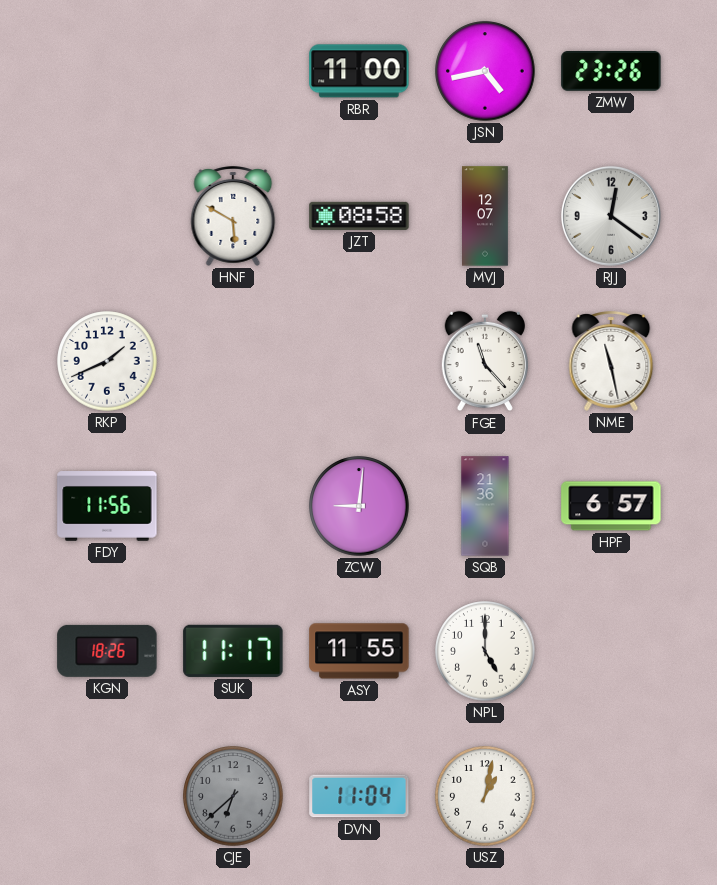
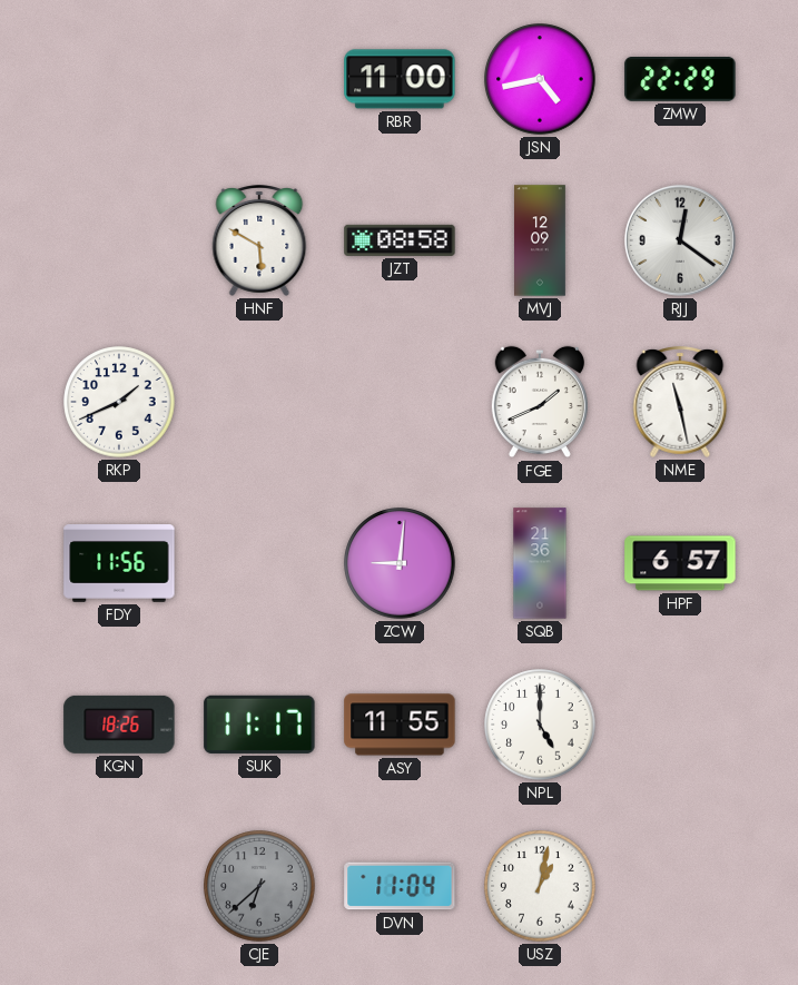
ZMW: 23:26 -> 22:29 (680, 80)
MVJ: 12:07 -> 12:09 (541, 240)
FGE: 11:23 -> 1:41 (540, 402)
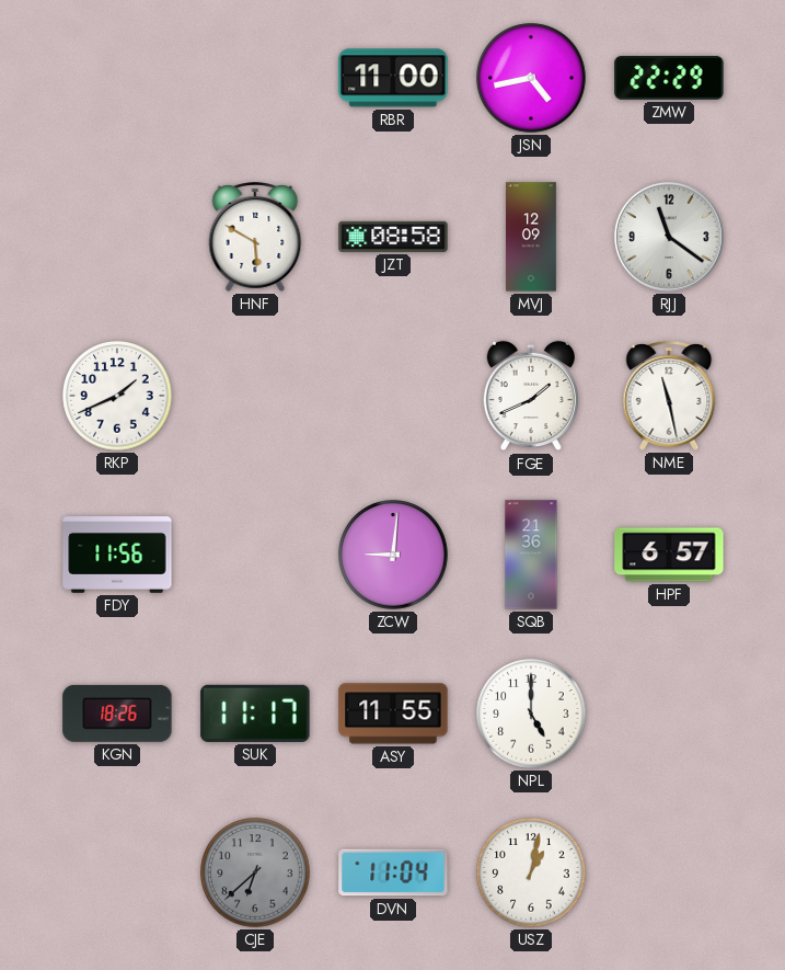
RJJ: 12:21 -> 11:21 (669, 237)
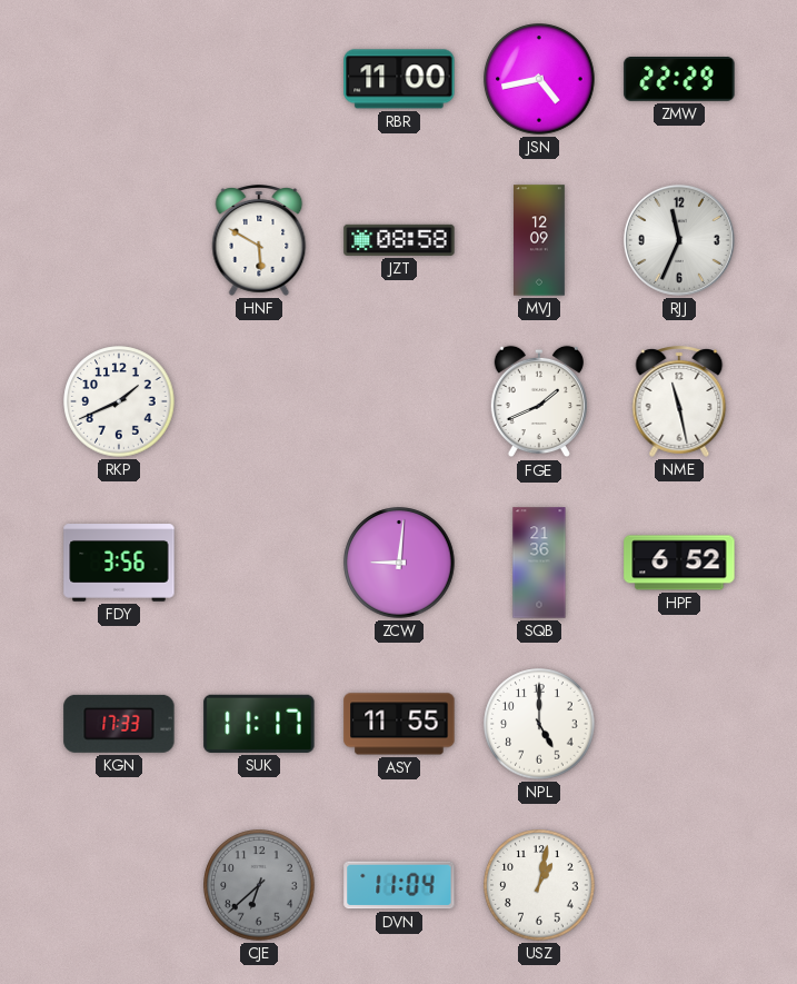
RJJ: 11:21 -> 11:34 (679, 240)
FDY: 11:56 -> 3:56 (119, 563)
HPF: 6:57 -> 6:52 (679, 563)
KGN: 18:26 -> 17:33 (119, 724)
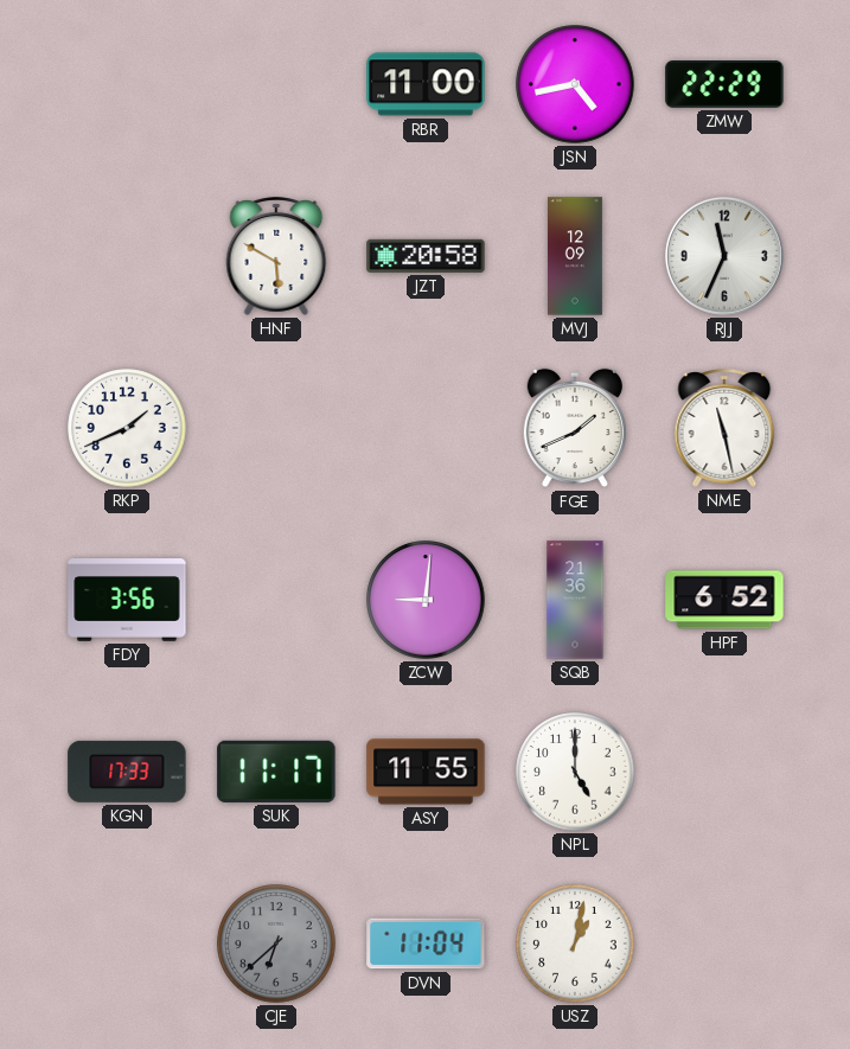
JZT: 08:58 -> 20:58 (426, 256)
